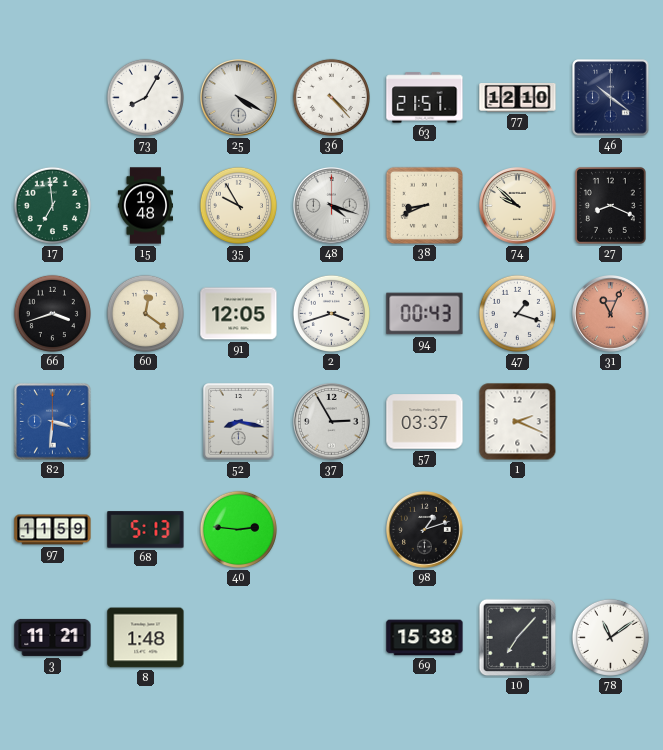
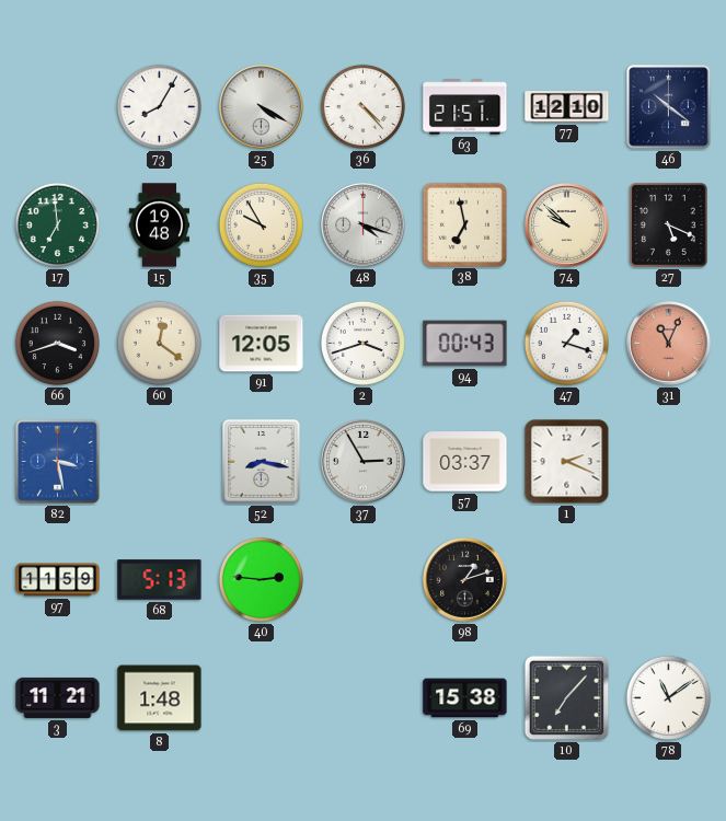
38: 8:41 -> 6:58 (464, 224)
27: 8:19 -> 5:19 (668, 224)
82: 3:31 -> 3:28 (58, 462)
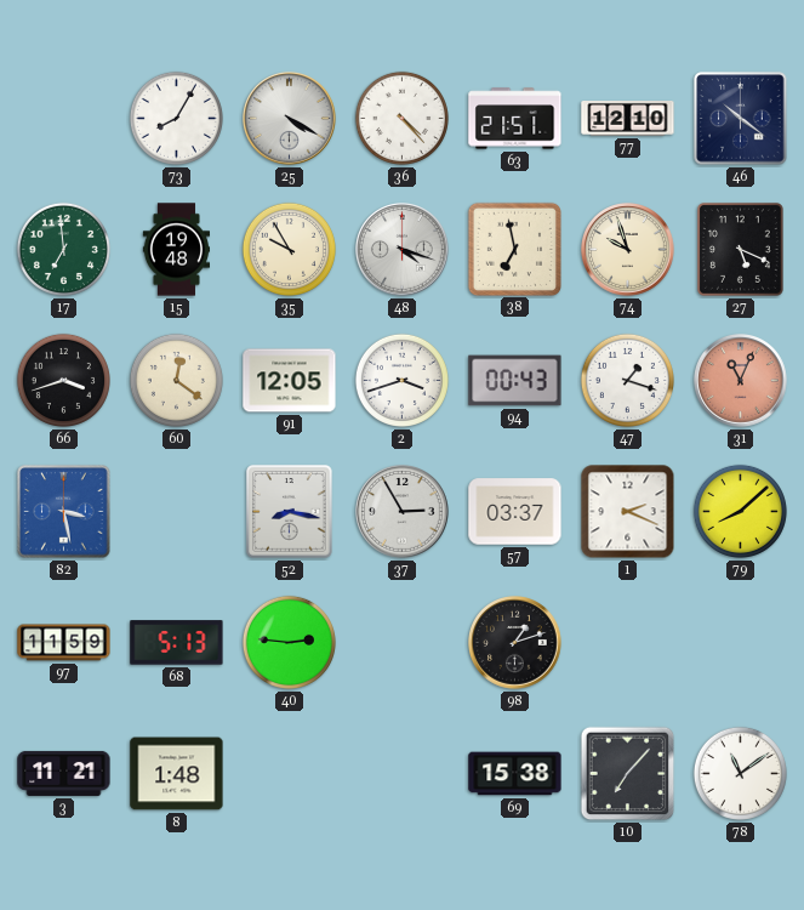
74: 9:52 -> 9:57 (628, 250)
79: none -> 8:08 (740, 511)
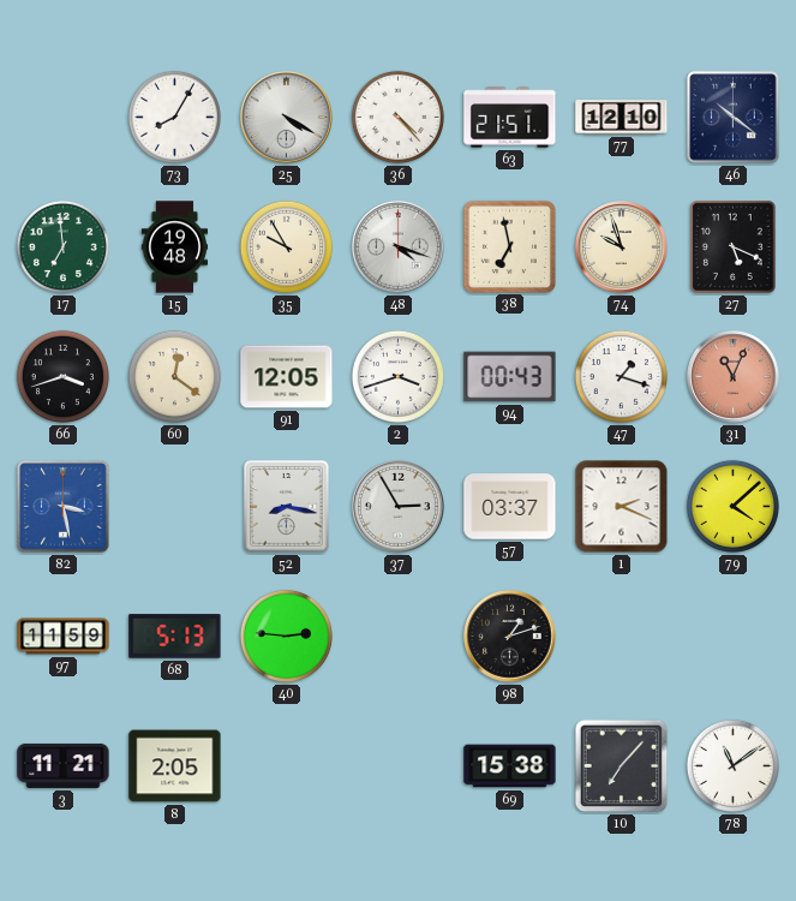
79: 8:08 -> 4:08 (732, 506)
8: 1:48 -> 2:05 (175, 766)
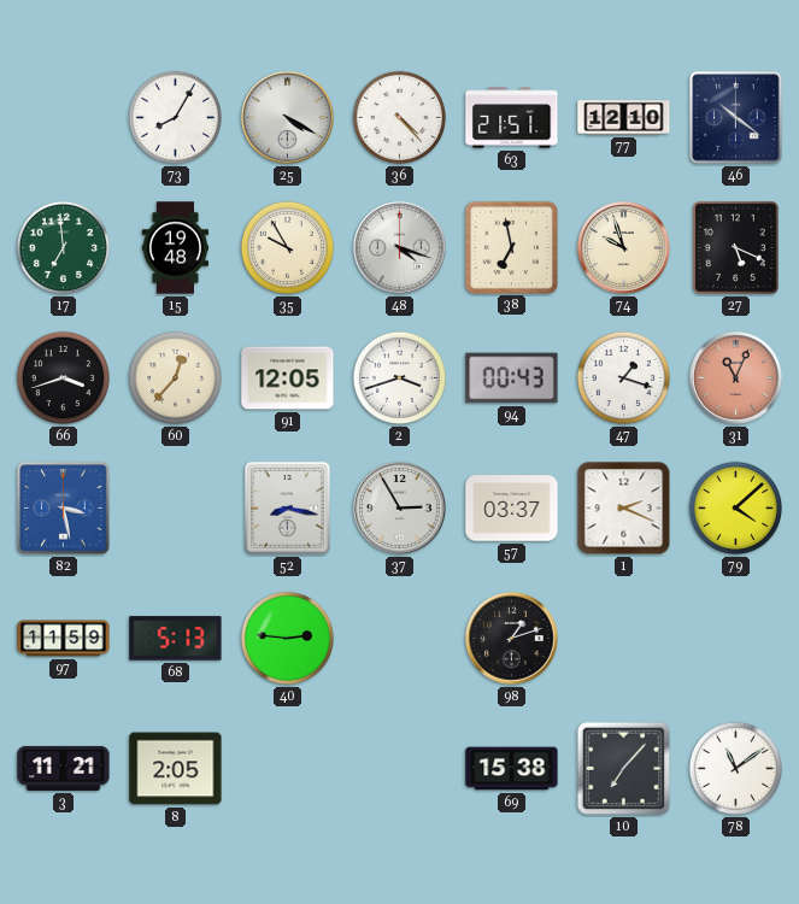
60: 12:21 -> 12:37 (175, 377)
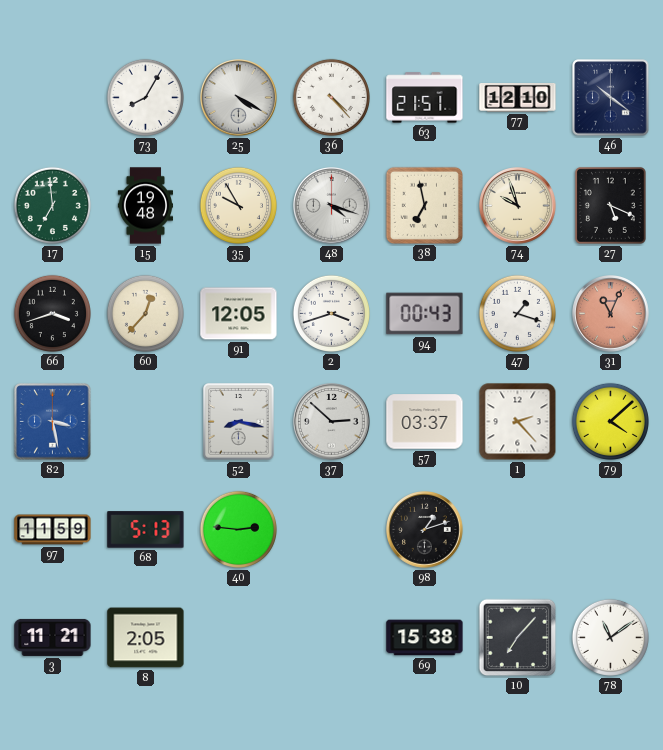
37: 2:55 -> 2:52 (332, 422)
1: 2:19 -> 2:23 (518, 422)
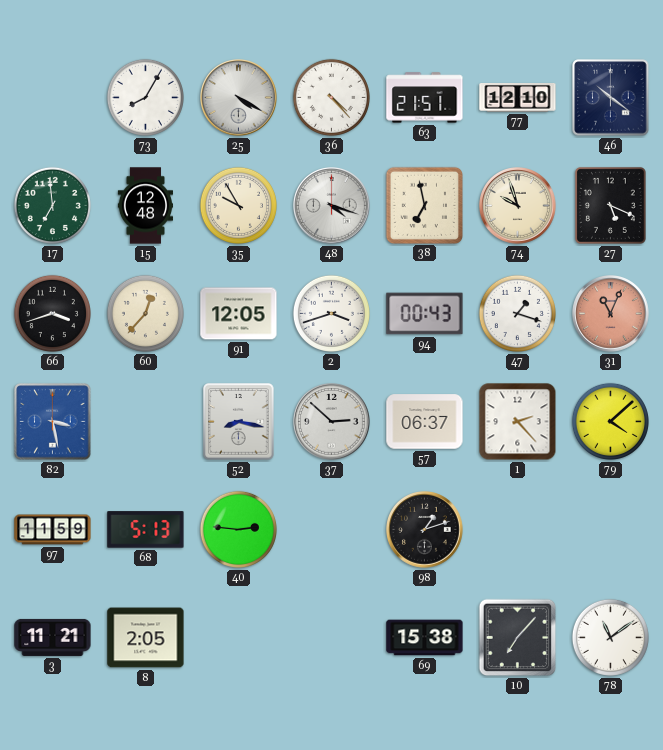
15: 19:48 -> 12:48 (145, 206)
57: 03:37 -> 06:37 (425, 422)
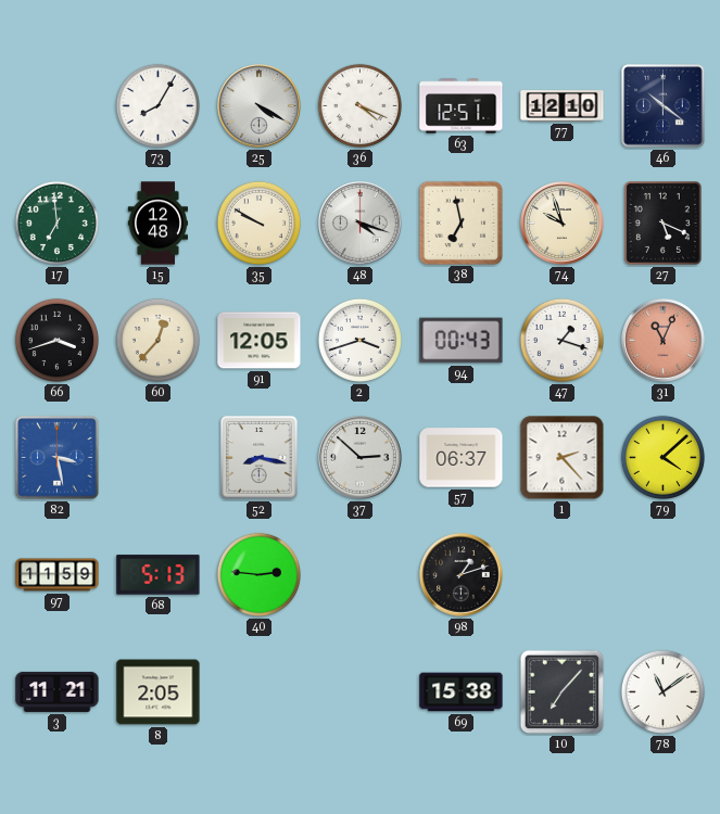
36: 4:23 -> 4:19 (359, 105)
63: 21:51 -> 12:51 (462, 106)
35: 9:55 -> 9:50 (258, 222)
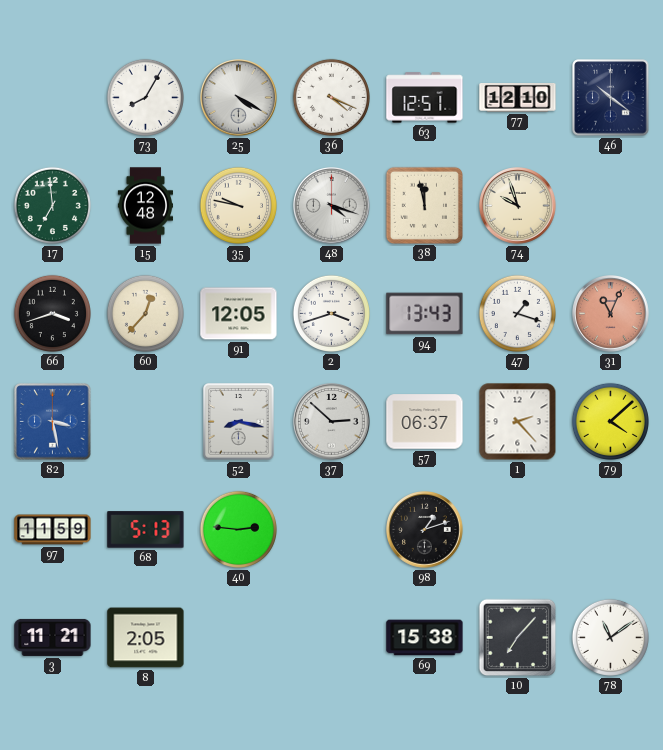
35: 9:50 -> 9:47 (238, 205)
38: 6:58 -> 11:58 (424, 205)
27: 5:19 -> none (662, 222)
94: 00:43 -> 13:43 (425, 314)
